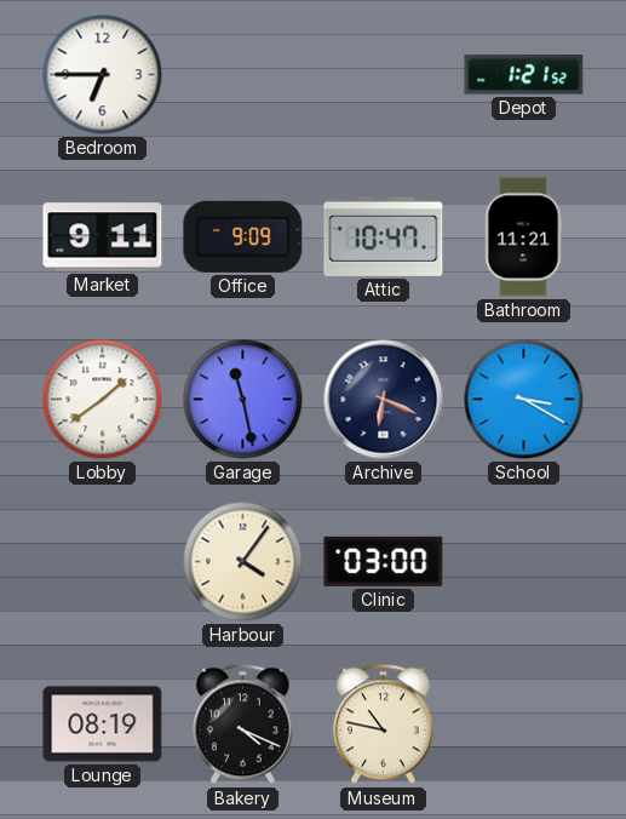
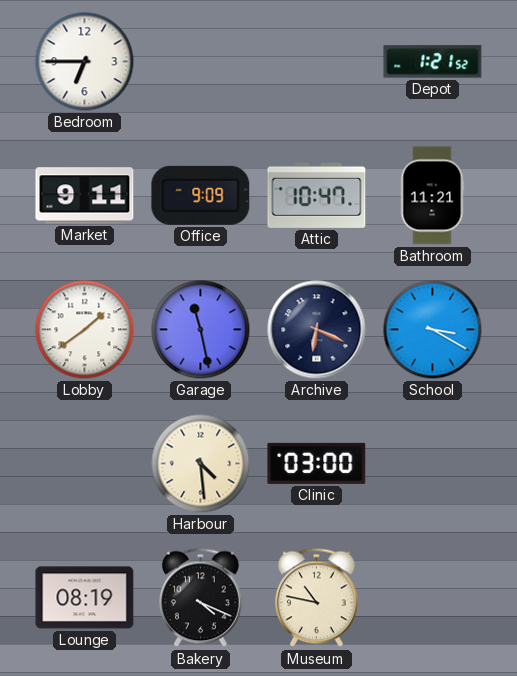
Harbour: 4:06 -> 4:29 (201, 464)
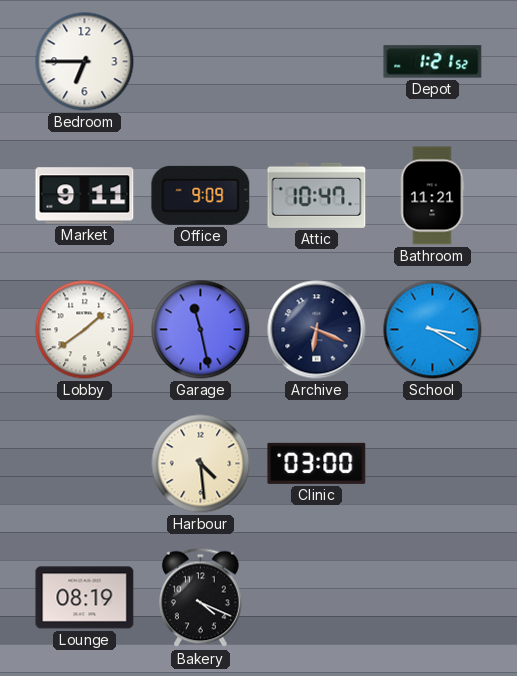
Museum: 10:47 -> none (317, 598)
